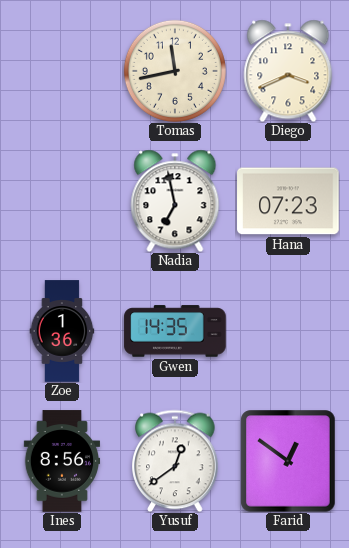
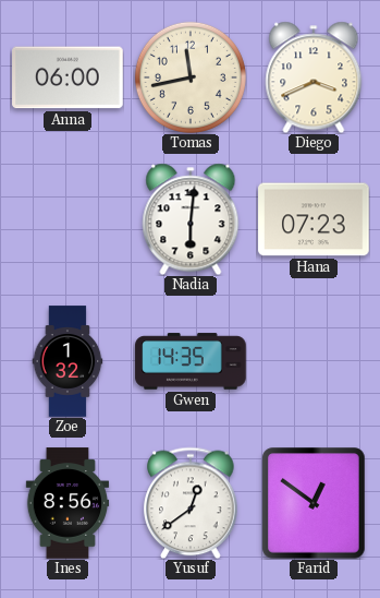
Anna: none -> 06:00 (68, 77)
Nadia: 6:58 -> 6:01 (191, 219)
Zoe: 1:36 -> 1:32 (68, 361)
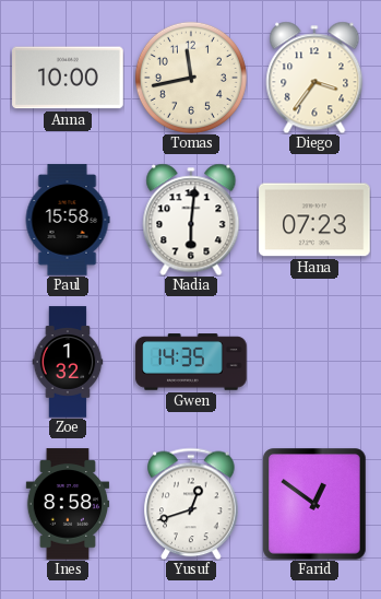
Anna: 06:00 -> 10:00 (68, 78)
Diego: 3:41 -> 3:36 (314, 78)
Paul: none -> 15:58 (68, 220)
Ines: 8:56 -> 8:58 (68, 504)
Yusuf: 12:39 -> 12:42 (191, 504)
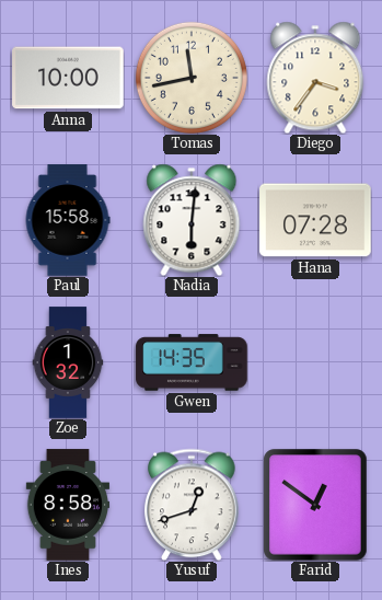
Hana: 07:23 -> 07:28 (315, 220)
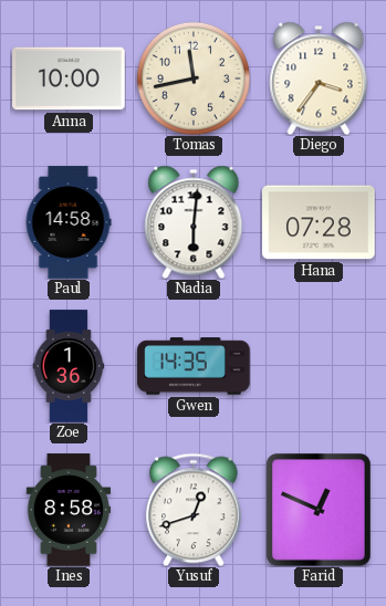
Paul: 15:58 -> 14:58 (69, 222)
Zoe: 1:32 -> 1:36 (69, 366)
Farid: 12:51 -> 12:49 (319, 510)
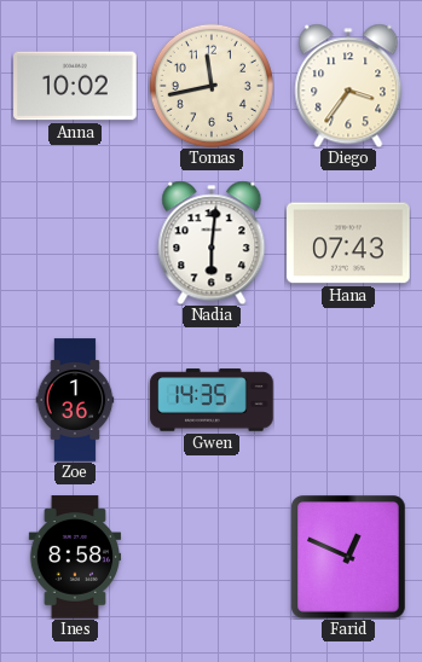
Anna: 10:00 -> 10:02 (75, 86)
Paul: 14:58 -> none (69, 222)
Hana: 07:28 -> 07:43 (348, 243)
Yusuf: 12:42 -> none (194, 510)
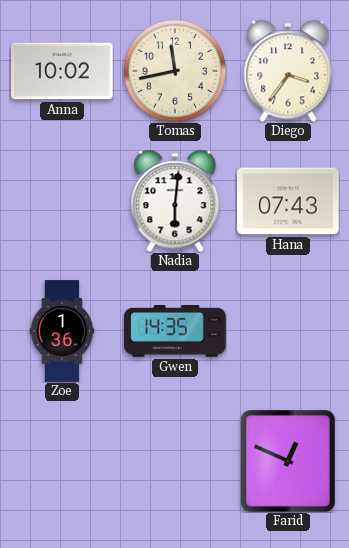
Ines: 8:58 -> none (75, 557)
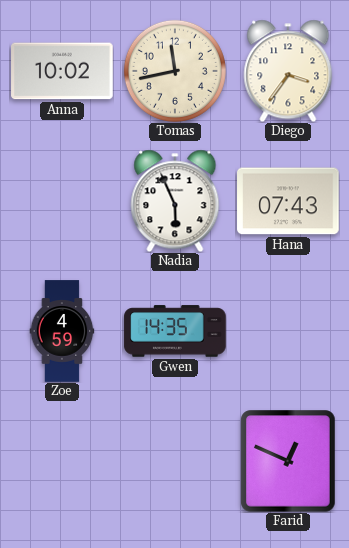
Nadia: 6:01 -> 5:56 (175, 201)
Zoe: 1:36 -> 4:59 (62, 331)
